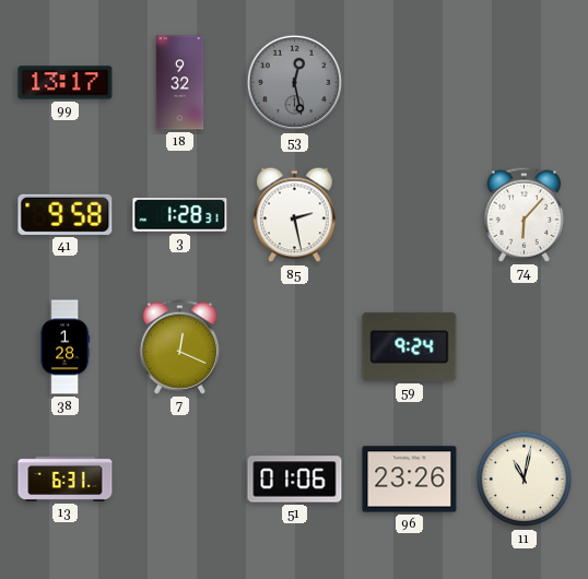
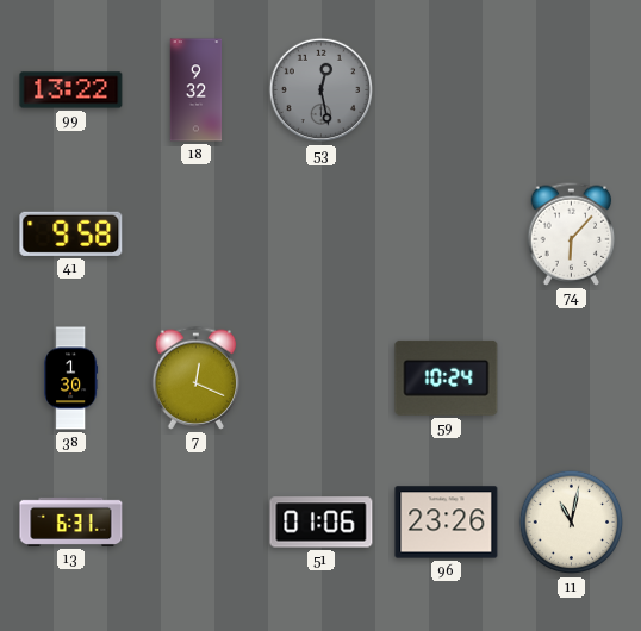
99: 13:17 -> 13:22 (71, 90)
3: 1:28 -> none (180, 215)
85: 2:28 -> none (295, 215)
38: 1:28 -> 1:30 (71, 379)
59: 9:24 -> 10:24 (447, 377)
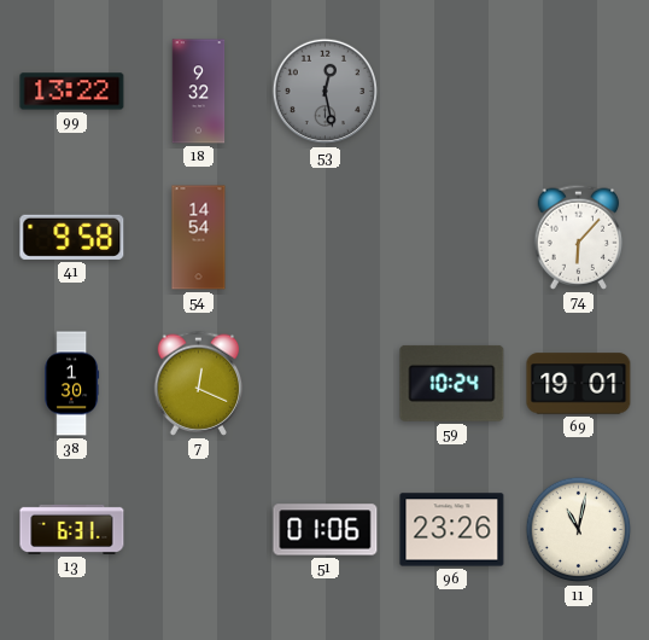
54: none -> 14:54 (199, 238)
69: none -> 19:01 (579, 384)
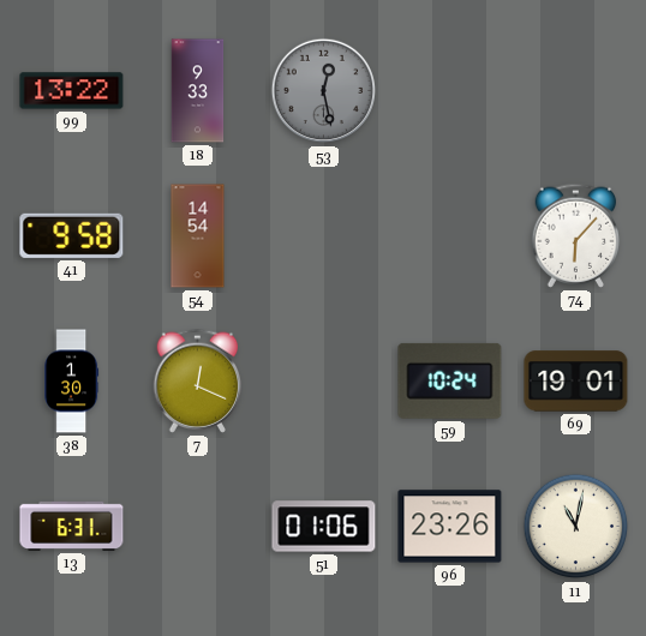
18: 9:32 -> 9:33 (198, 91)
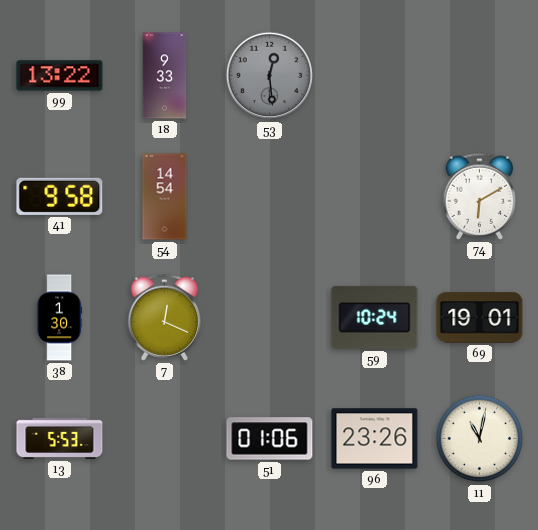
53: 12:28 -> 12:29 (270, 76)
74: 6:07 -> 6:10 (480, 196)
13: 6:31 -> 5:53 (60, 438)
